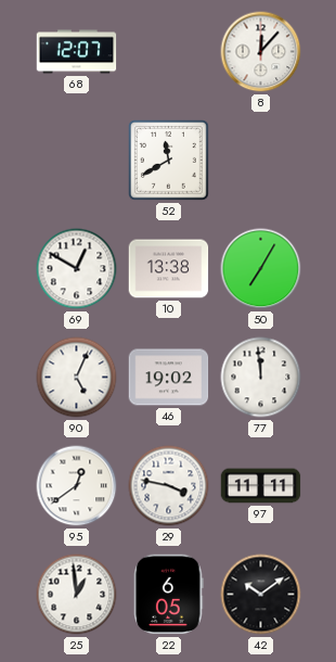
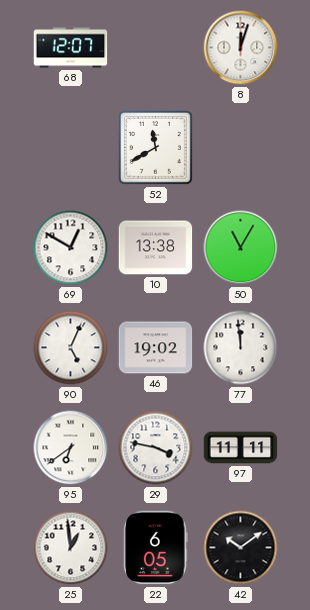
8: 12:07 -> 12:03 (241, 48)
50: 7:05 -> 11:05 (241, 248)
95: 12:39 -> 6:39 (71, 448)
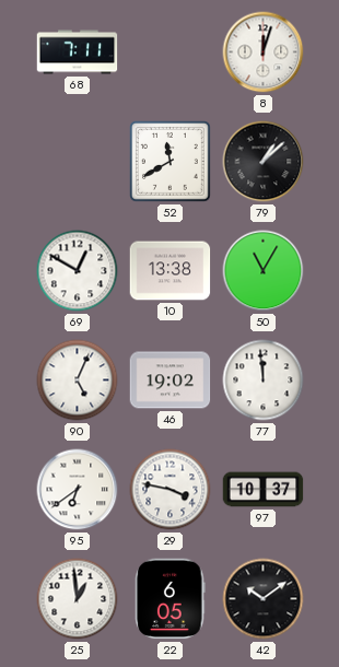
68: 12:07 -> 7:11 (78, 52)
79: none -> 1:08 (264, 162)
97: 11:11 -> 10:37 (264, 490)
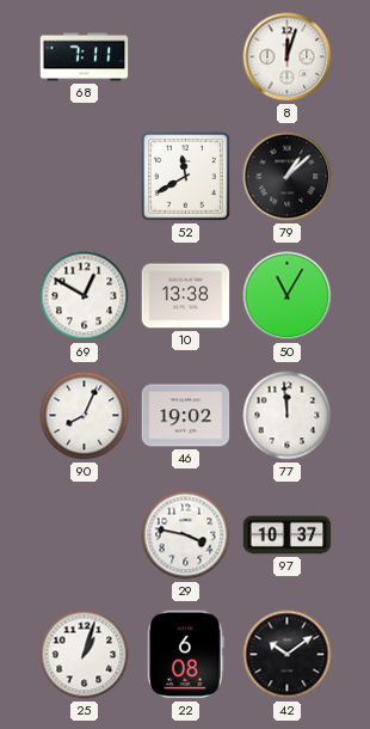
90: 5:04 -> 8:04 (85, 416)
95: 6:39 -> none (78, 490)
25: 12:59 -> 1:03 (85, 655)
22: 6:05 -> 6:08 (186, 655)
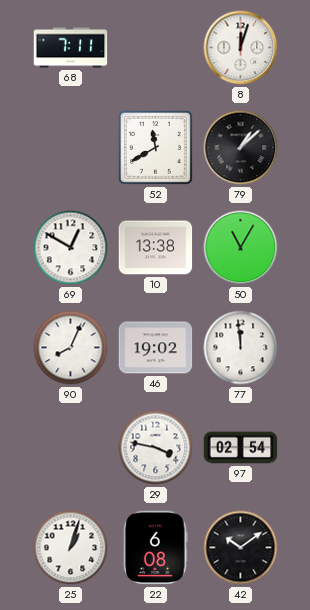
97: 10:37 -> 02:54 (241, 448)
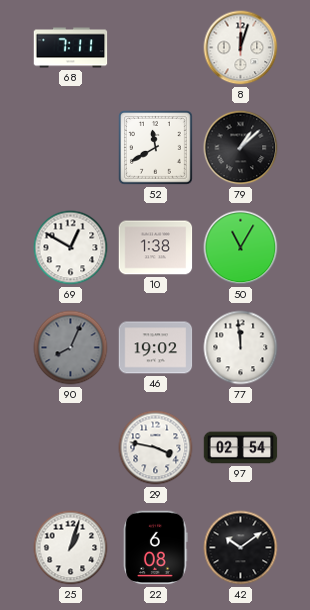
10: 13:38 -> 1:38 (156, 248)
90 dial: white -> grey (71, 348)
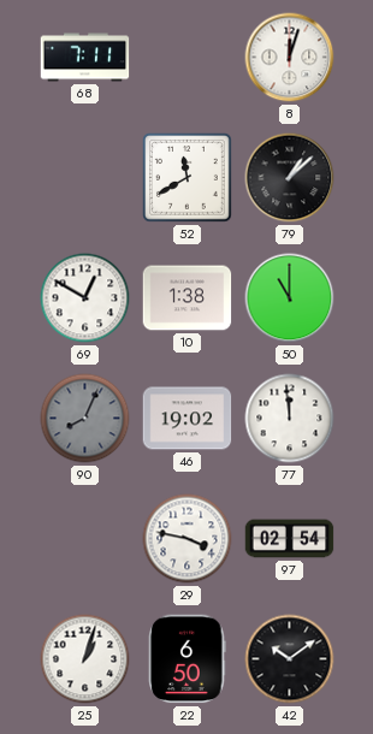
50: 11:05 -> 11:00 (290, 298)
22: 6:08 -> 6:50 (188, 659)
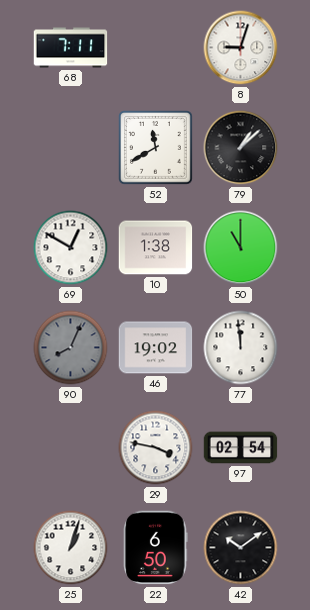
8: 12:03 -> 9:03 (241, 48)
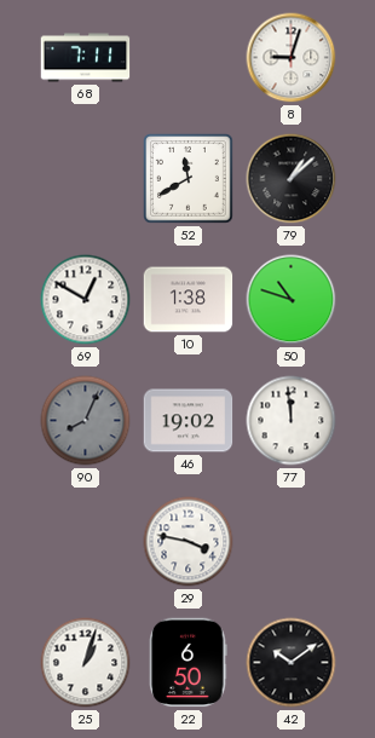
50: 11:00 -> 10:48 (292, 300)
97: 02:54 -> none (241, 448)
